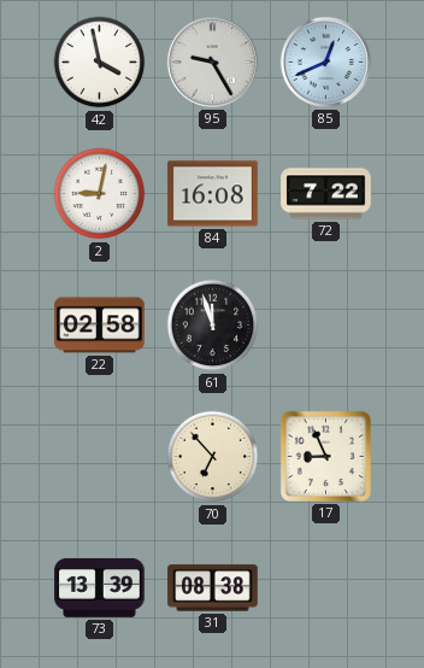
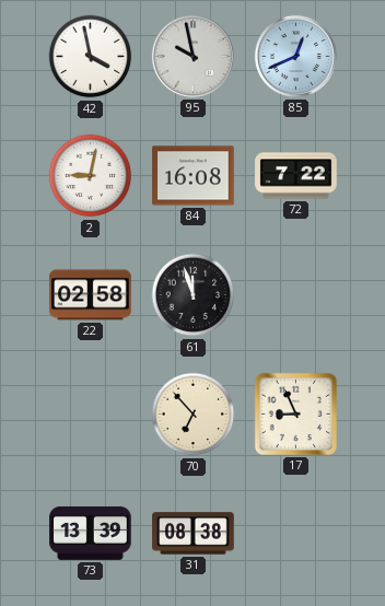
95: 9:25 -> 9:58 (192, 56)
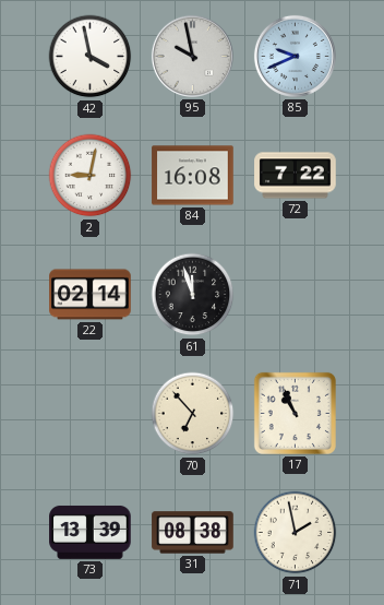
85: 12:41 -> 9:41 (295, 56)
22: 02:58 -> 02:14 (91, 295)
17: 8:56 -> 10:56 (295, 413)
71: none -> 1:58 (296, 533)
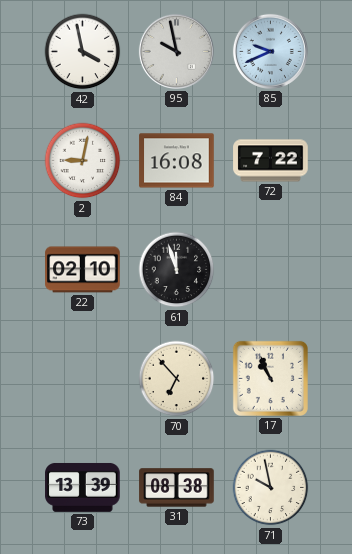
22: 02:14 -> 02:10 (83, 270)
71: 1:58 -> 9:58 (271, 488)
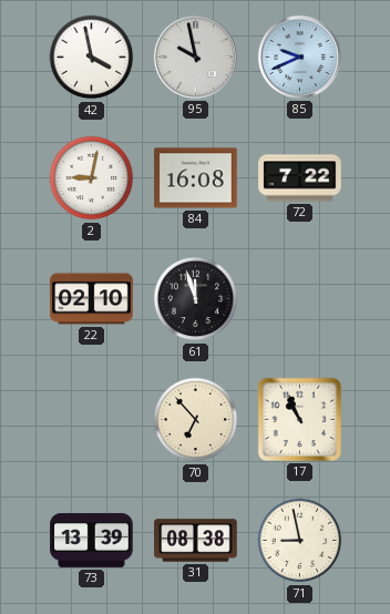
71: 9:58 -> 8:58 (300, 541)
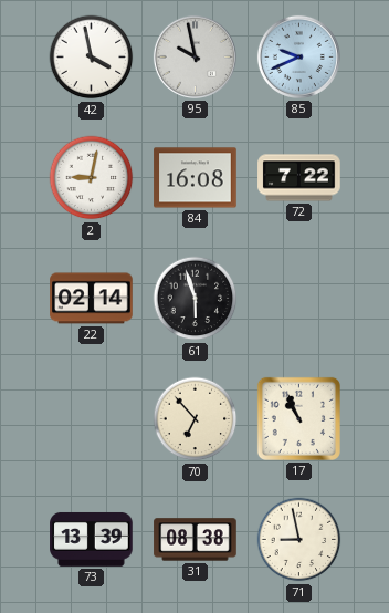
22: 02:10 -> 02:14 (92, 299)
61: 11:57 -> 5:57 (196, 299)
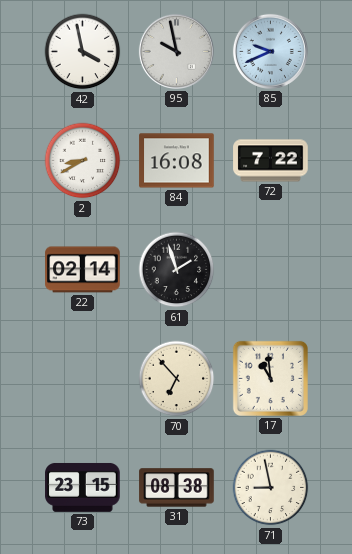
2: 9:02 -> 8:40 (83, 161)
61: 5:57 -> 1:57 (177, 270)
17: 10:56 -> 10:59 (270, 378)
73: 13:39 -> 23:15 (83, 487)
